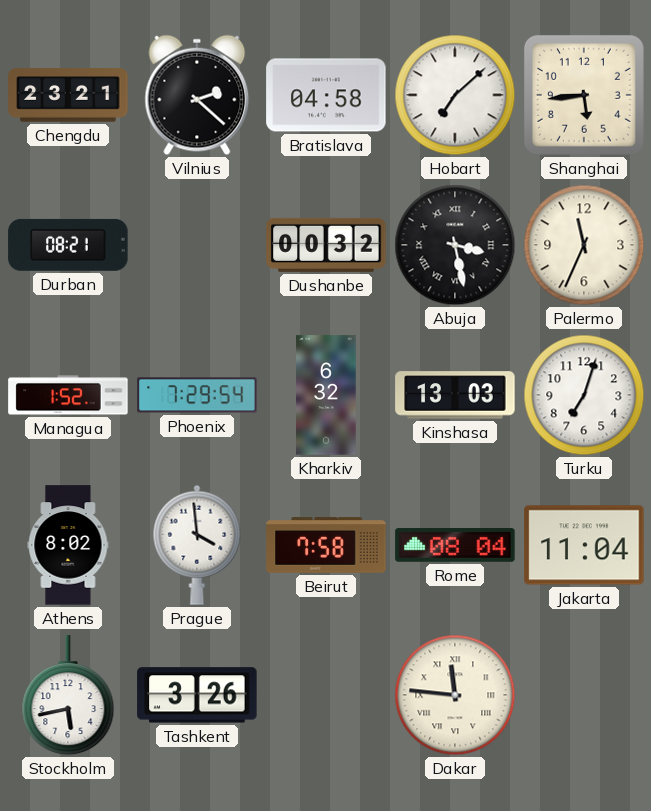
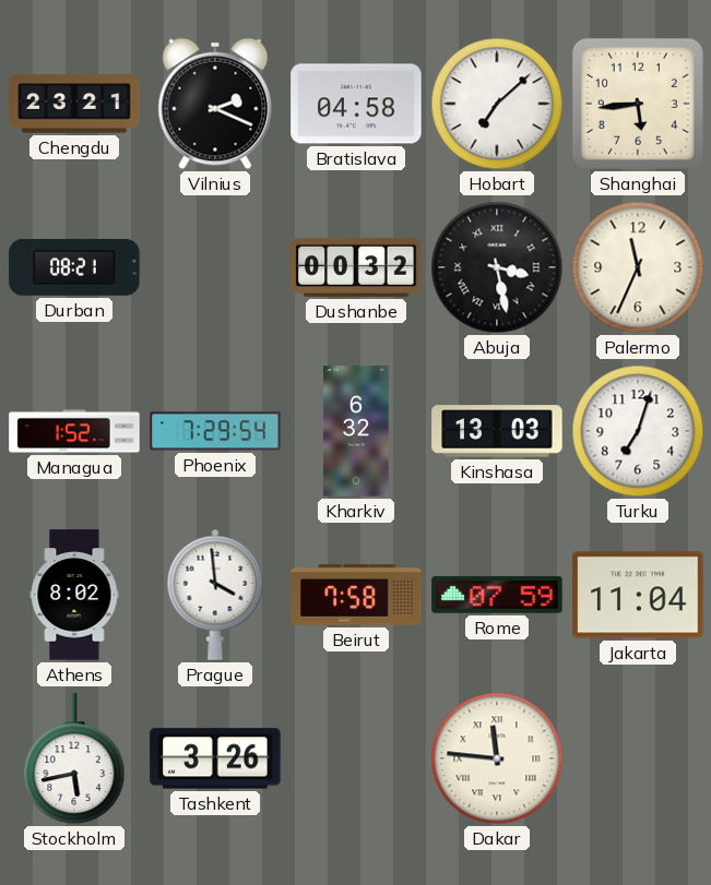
Vilnius: 2:22 -> 2:19 (215, 104)
Rome: 08:04 -> 07:59 (497, 595)
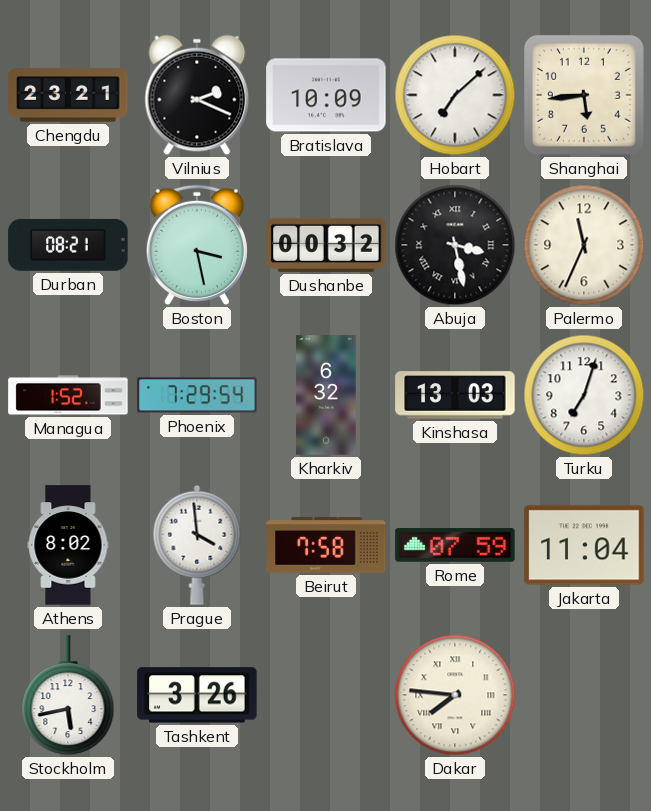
Bratislava: 04:58 -> 10:09 (326, 95)
Boston: none -> 3:28 (197, 245)
Dakar: 11:46 -> 7:46 (455, 695)
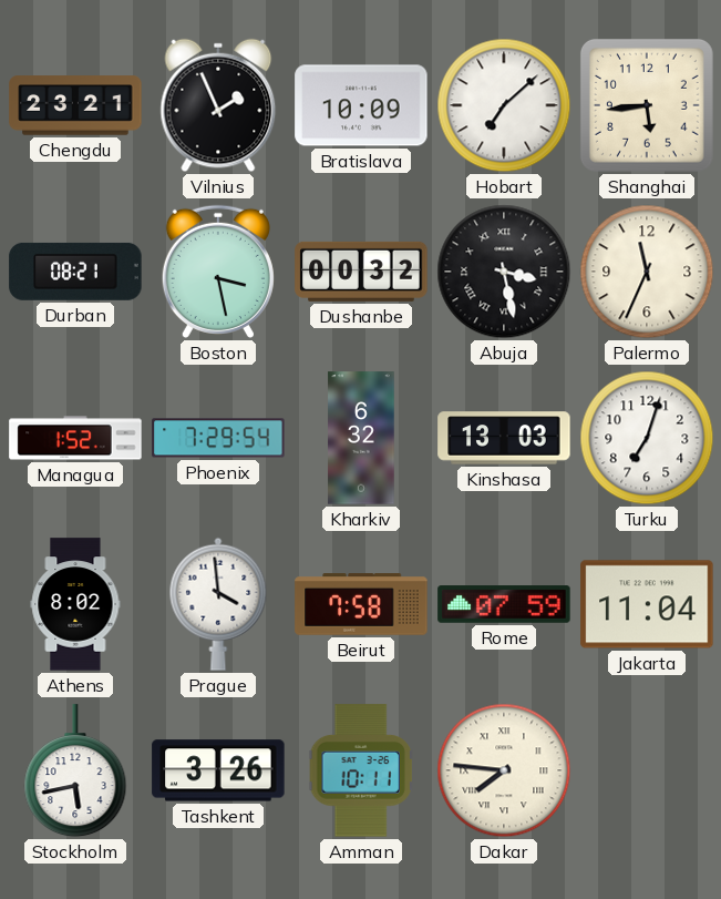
Vilnius: 2:19 -> 1:56 (218, 105)
Amman: none -> 10:11 (361, 770)
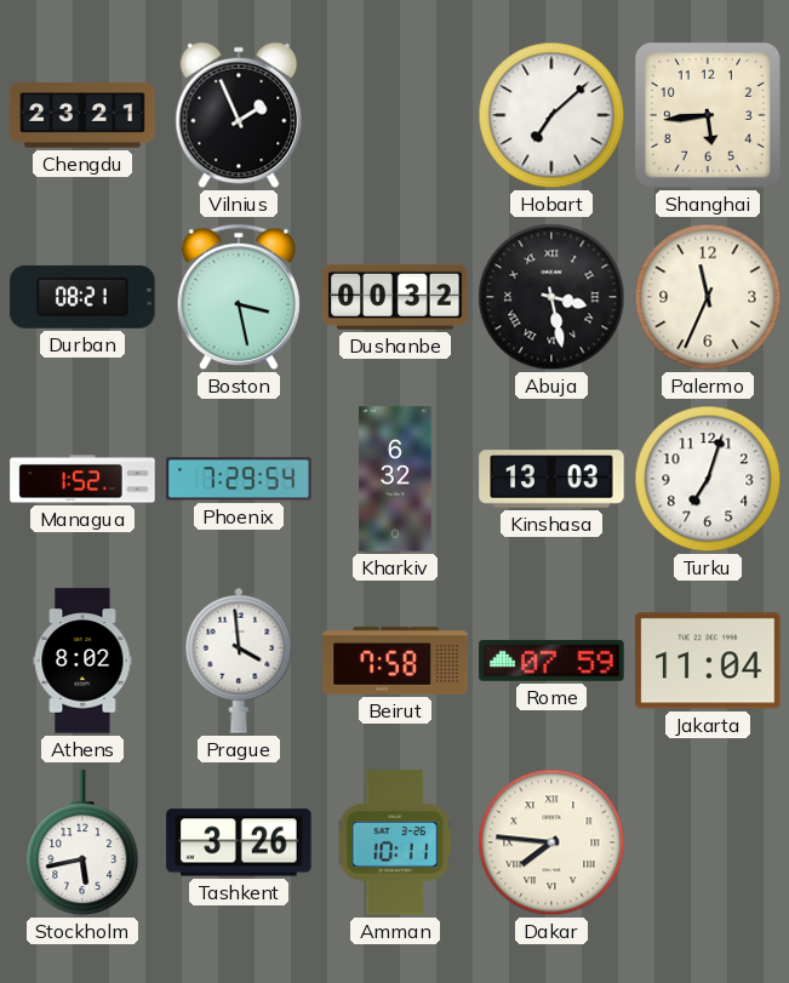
Bratislava: 10:09 -> none (361, 105)
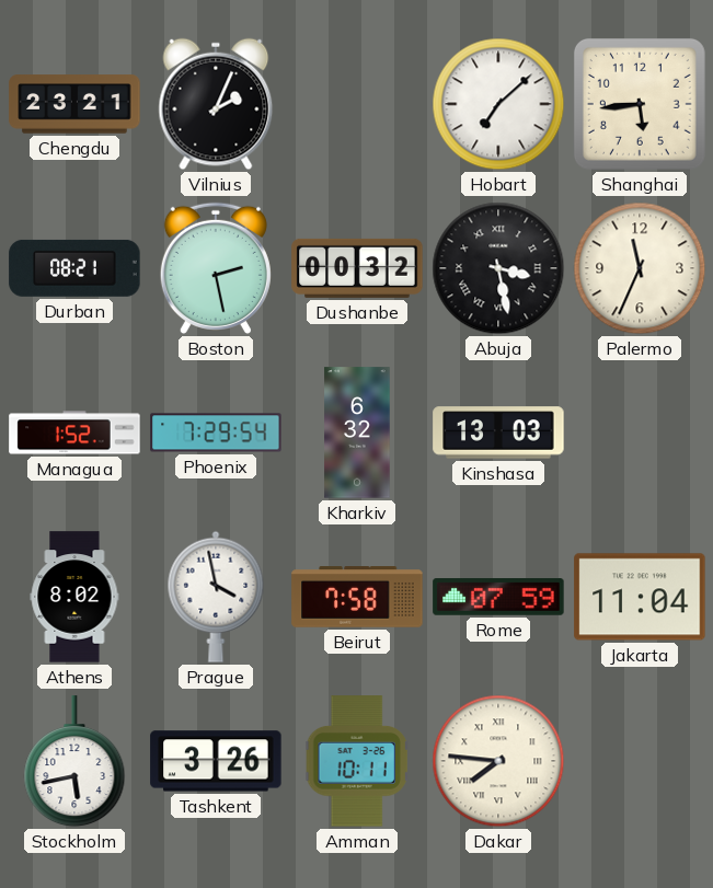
Vilnius: 1:56 -> 2:04 (216, 104)
Boston: 3:28 -> 2:28 (216, 268)
Turku: 7:03 -> none (708, 479)
Prague: 3:59 -> 3:58 (216, 597)
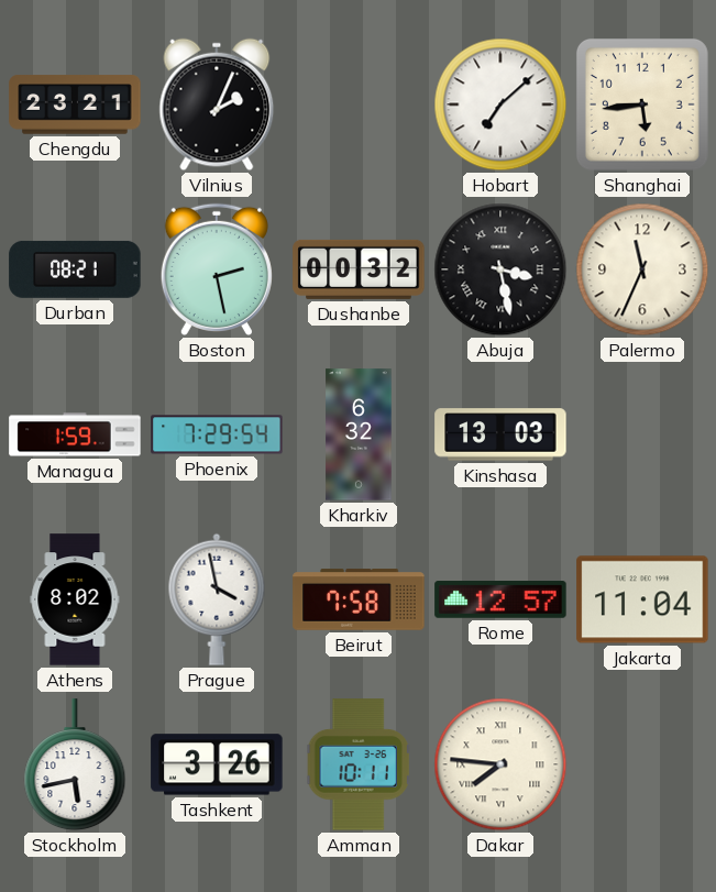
Managua: 1:52 -> 1:59 (75, 434)
Rome: 07:59 -> 12:57 (500, 599)
